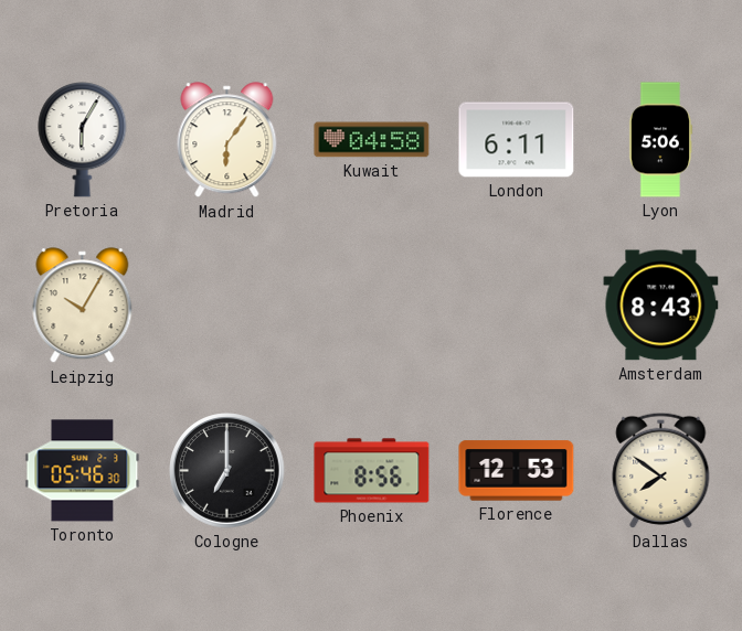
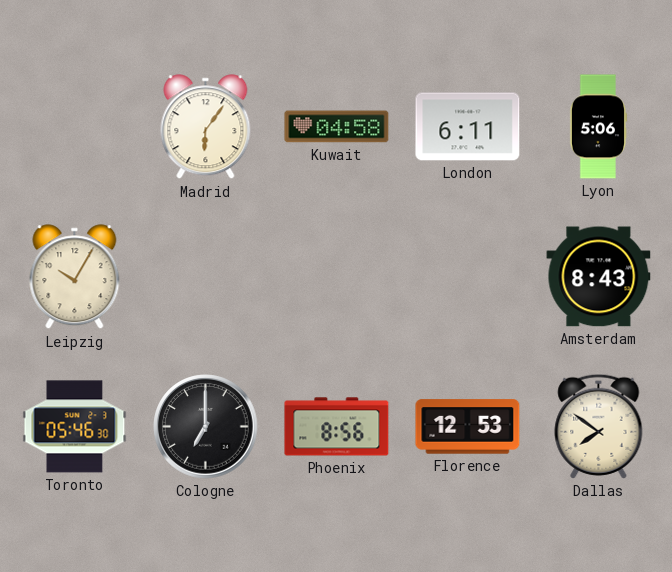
Pretoria: 6:05 -> none (83, 140)
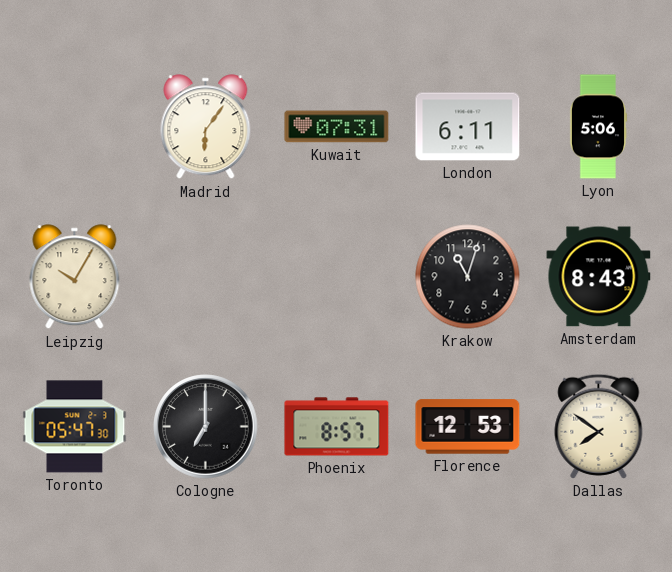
Kuwait: 04:58 -> 07:31 (337, 127)
Krakow: none -> 11:03 (468, 277)
Toronto: 05:46 -> 05:47 (75, 427)
Phoenix: 8:56 -> 8:57 (337, 427)
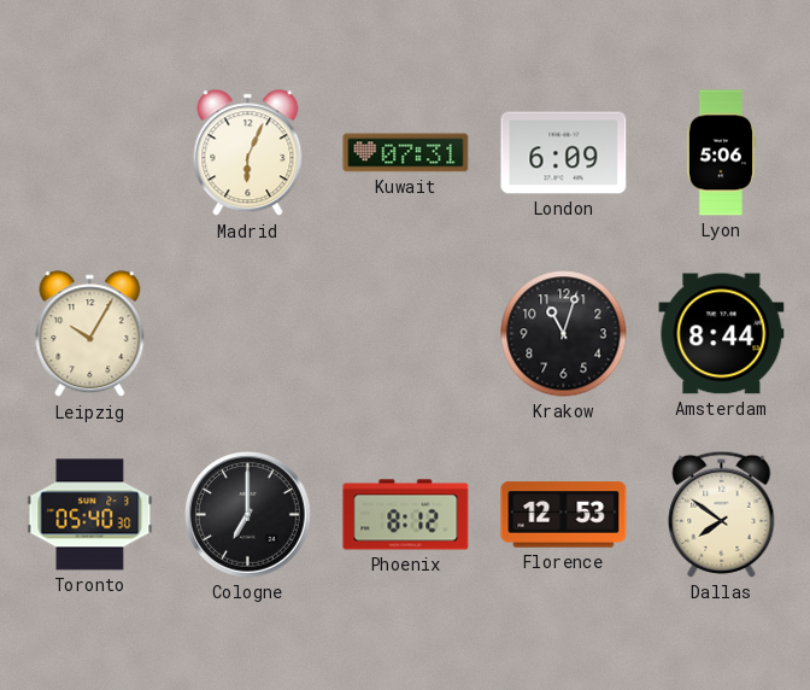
Madrid: 6:06 -> 6:04 (248, 153)
London: 6:11 -> 6:09 (564, 153)
Amsterdam: 8:43 -> 8:44 (722, 334)
Toronto: 05:47 -> 05:40 (90, 515)
Phoenix: 8:57 -> 8:12 (406, 515)
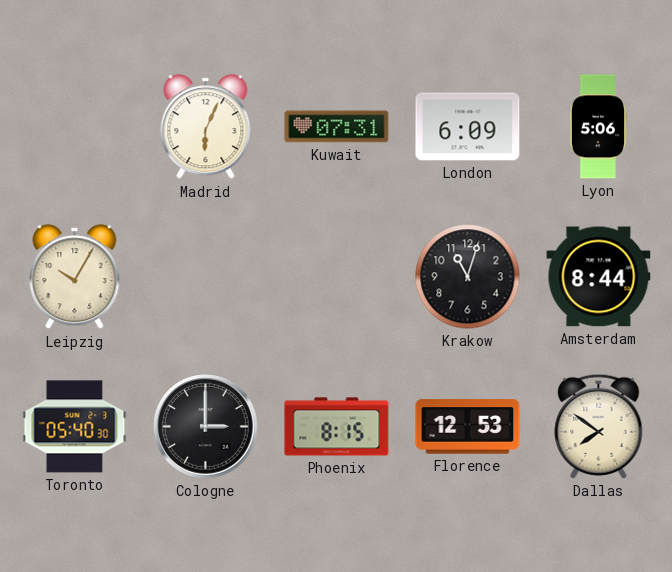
Cologne: 7:00 -> 3:00 (206, 427)
Phoenix: 8:12 -> 8:15 (337, 427)
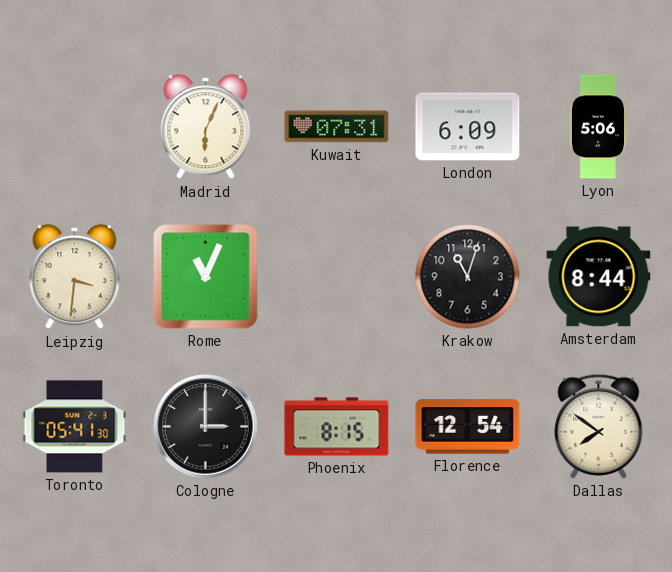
Leipzig: 10:05 -> 3:31 (75, 277)
Rome: none -> 11:04 (206, 277)
Toronto: 05:40 -> 05:41 (75, 427)
Florence: 12:53 -> 12:54 (468, 427)
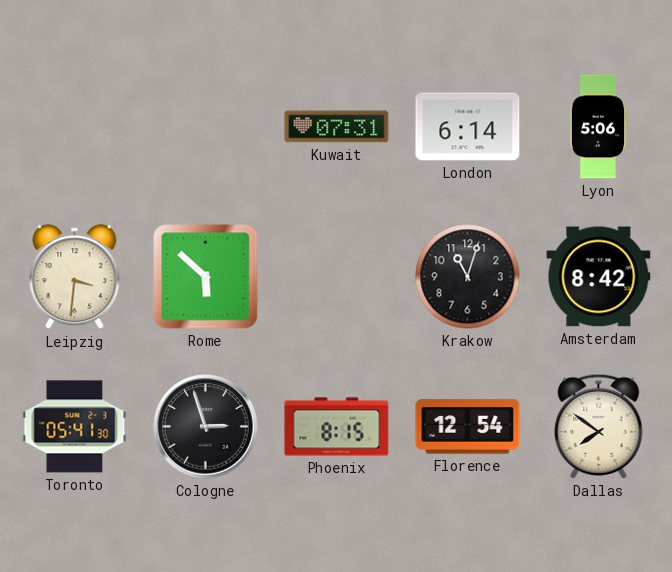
Madrid: 6:04 -> none (206, 127)
London: 6:09 -> 6:14 (468, 127)
Rome: 11:04 -> 5:52 (206, 277)
Amsterdam: 8:44 -> 8:42 (599, 277)
Cologne: 3:00 -> 2:57 (206, 427)
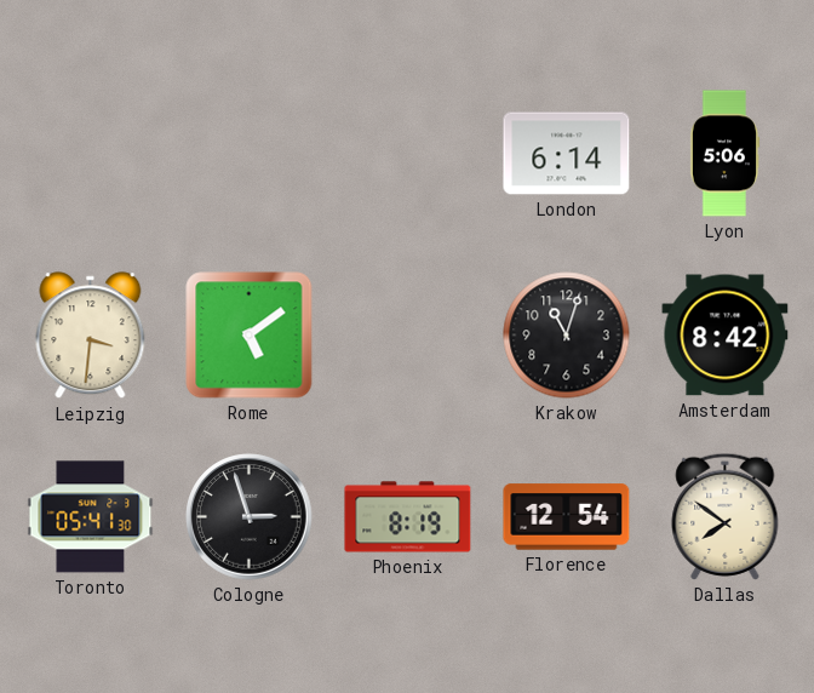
Kuwait: 07:31 -> none (337, 127)
Rome: 5:52 -> 5:09 (250, 336)
Phoenix: 8:15 -> 8:19 (408, 517)
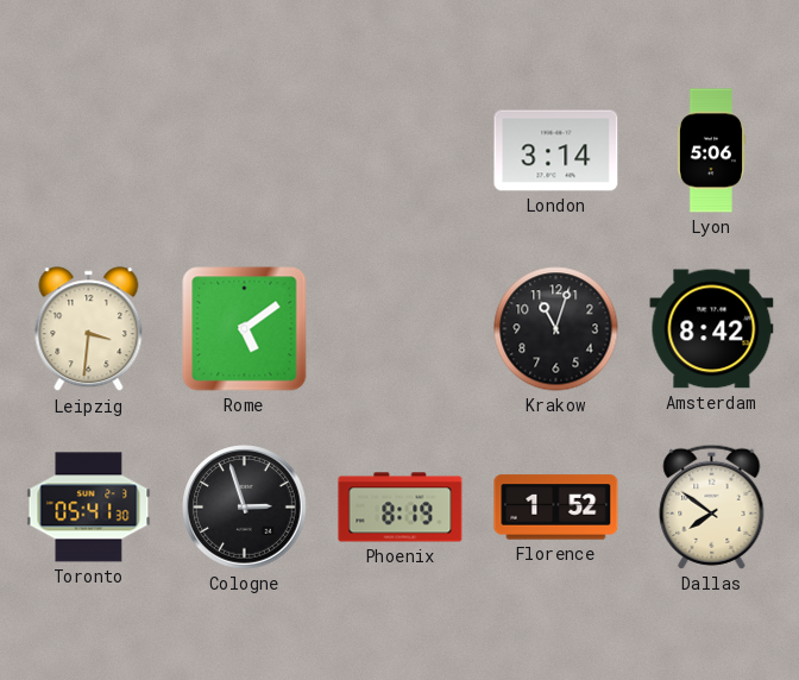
London: 6:14 -> 3:14 (556, 151)
Florence: 12:54 -> 1:52 (556, 508)
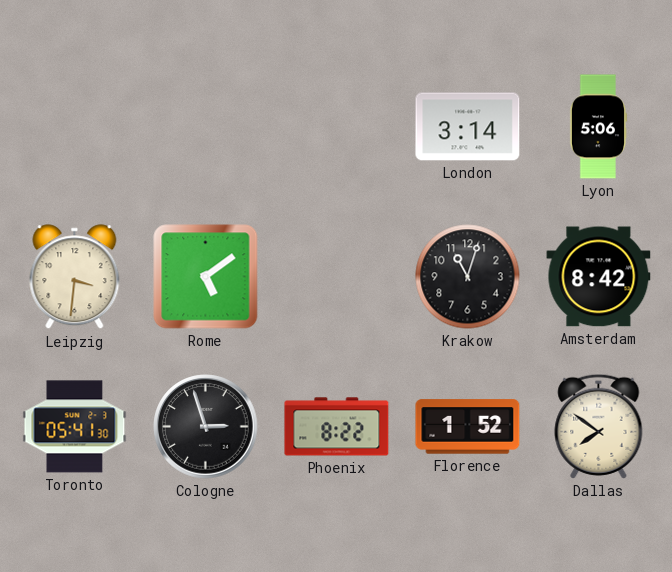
Phoenix: 8:19 -> 8:22 (337, 427)
